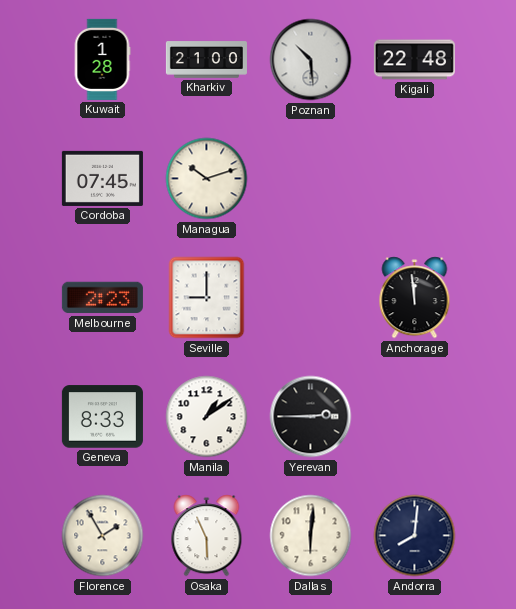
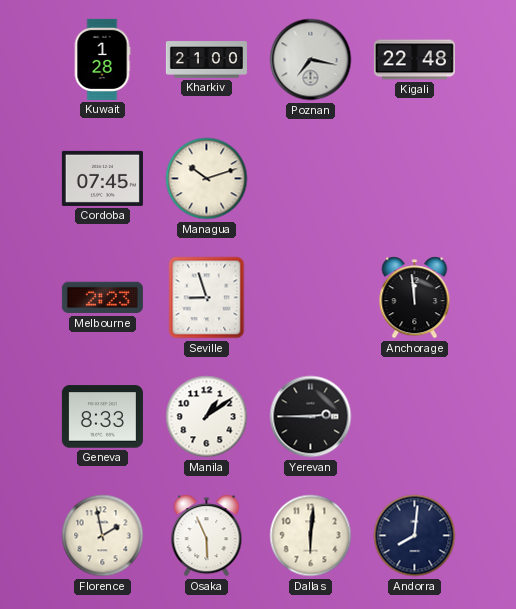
Poznan: 10:29 -> 7:17 (311, 60)
Seville: 9:00 -> 8:57 (207, 298)
Florence: 1:55 -> 1:58 (103, 536)
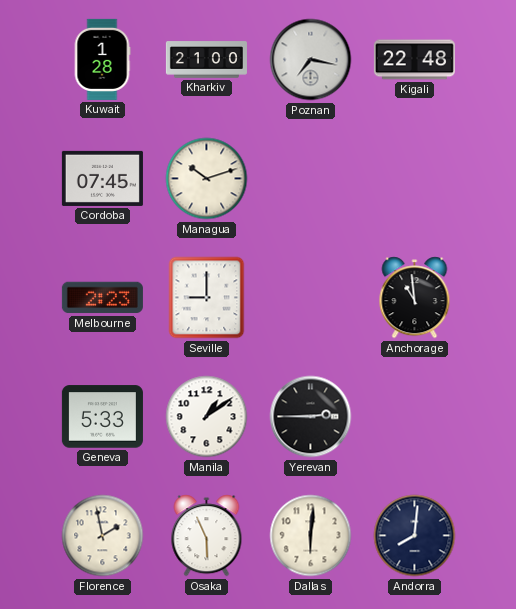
Seville: 8:57 -> 9:00 (207, 298)
Anchorage: 11:59 -> 10:59 (415, 298)
Geneva: 8:33 -> 5:33 (102, 417)
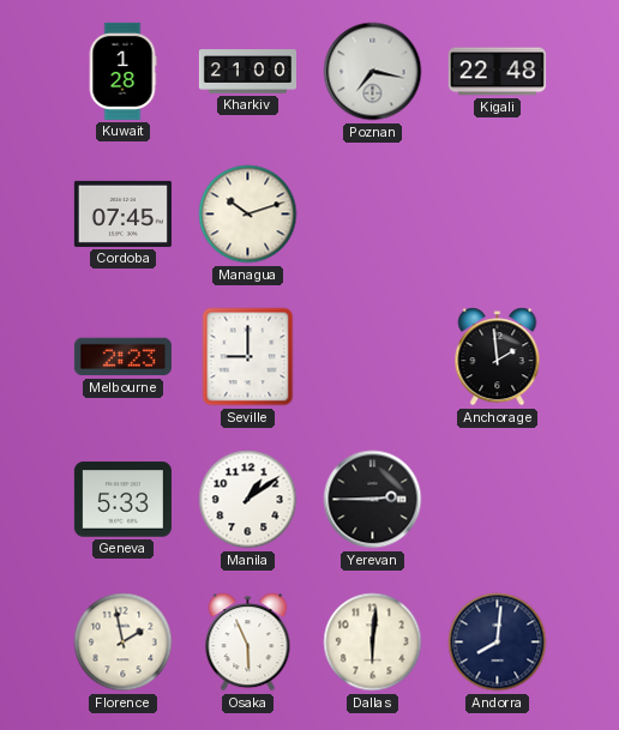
Anchorage: 10:59 -> 1:59 (498, 357)
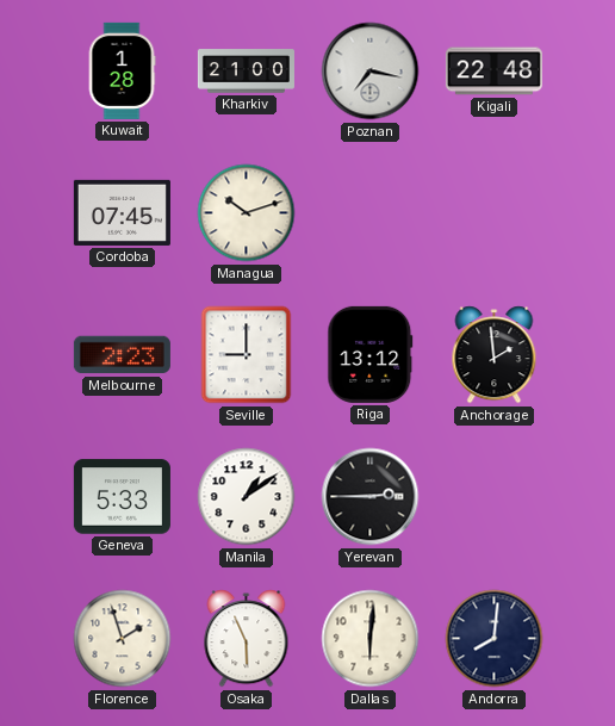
Riga: none -> 13:12 (371, 354)
Florence: 1:58 -> 1:57 (123, 639)
